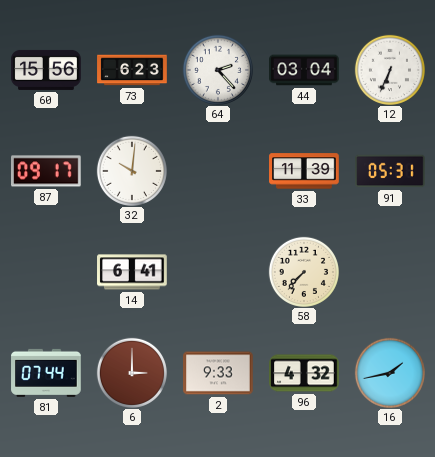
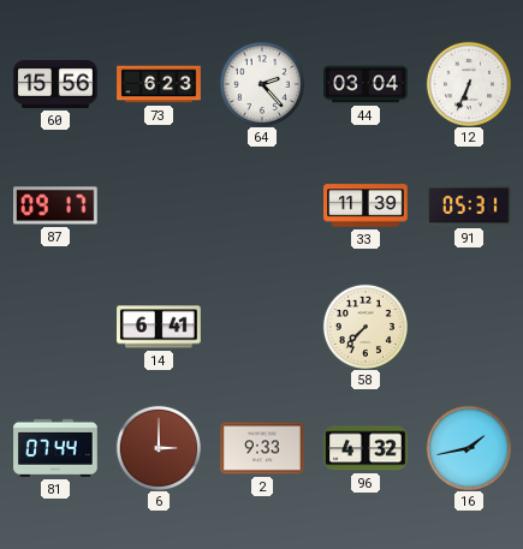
32: 10:01 -> none (131, 170)
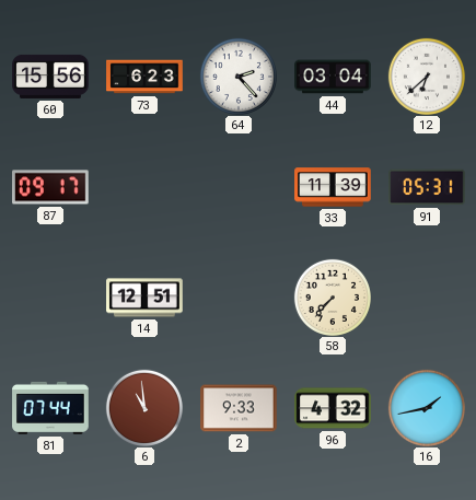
12: 6:34 -> 6:38 (426, 75)
14: 6:41 -> 12:51 (144, 298)
6: 3:00 -> 10:59 (143, 407)
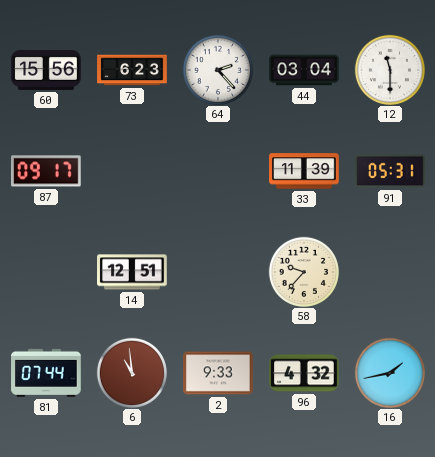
12: 6:38 -> 11:30 (389, 69)
58: 7:37 -> 9:37 (303, 271)
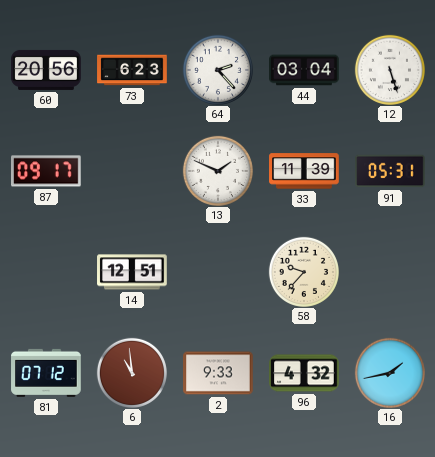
60: 15:56 -> 20:56 (46, 70)
12: 11:30 -> 5:27 (389, 69)
13: none -> 1:49 (217, 170)
81: 07:44 -> 07:12 (46, 373)
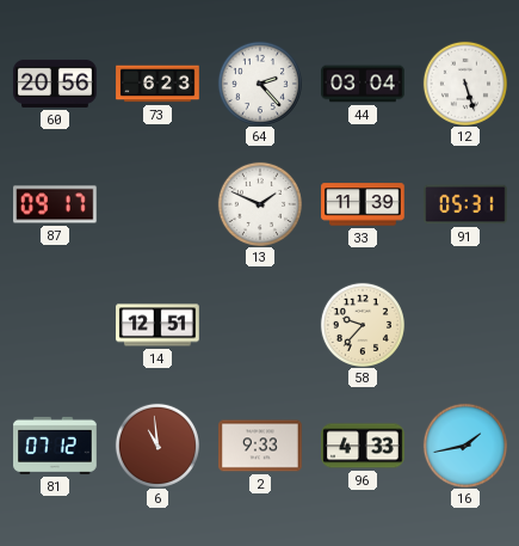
96: 4:32 -> 4:33 (363, 446)
